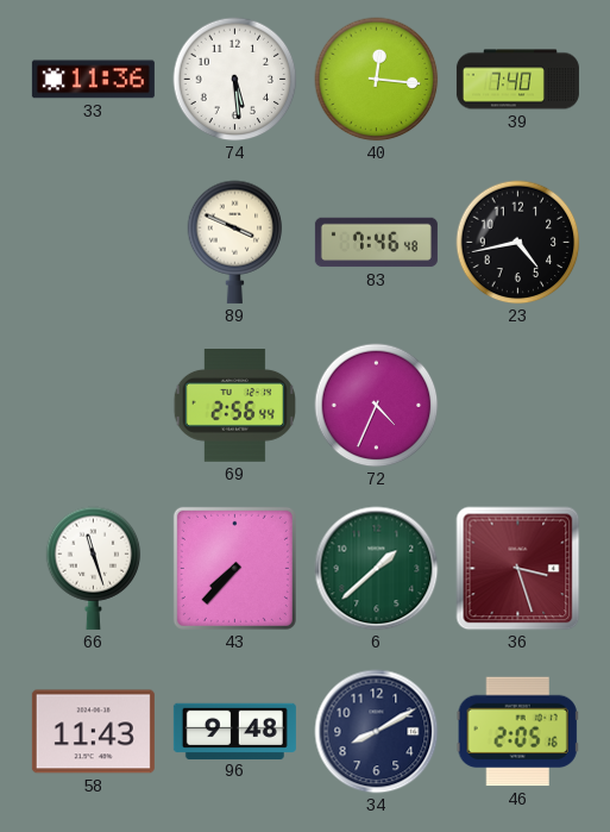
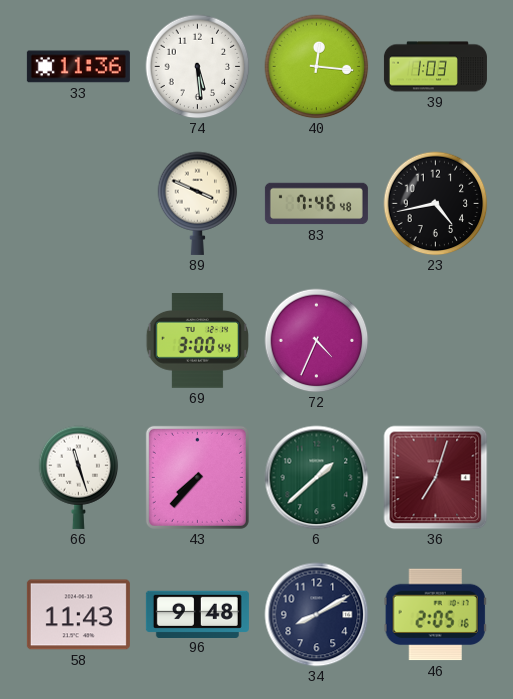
39: 7:40 -> 1:03 (435, 67)
69: 2:56 -> 3:00 (197, 341)
36: 3:27 -> 7:03 (436, 478)
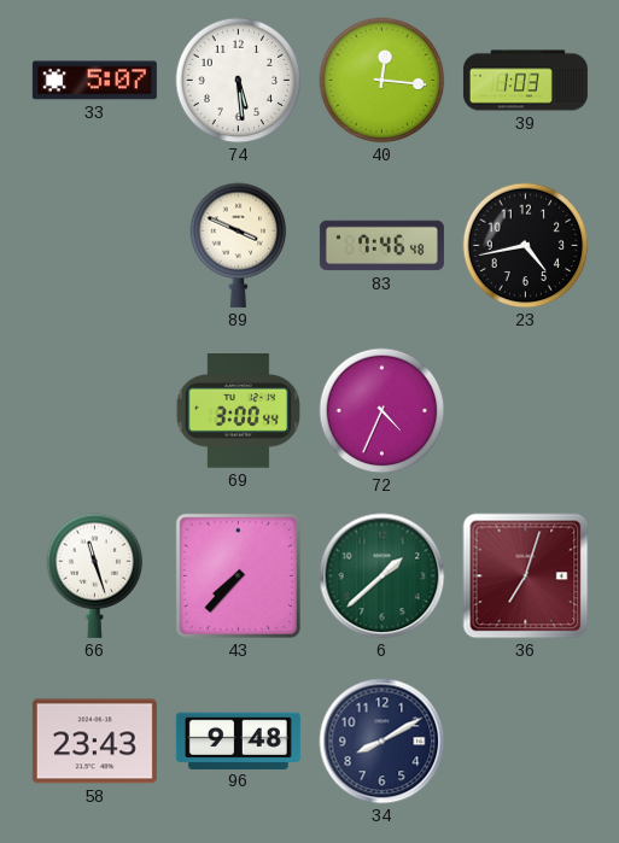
33: 11:36 -> 5:07 (94, 81)
58: 11:43 -> 23:43 (94, 742)
46: 2:05 -> none (435, 615)
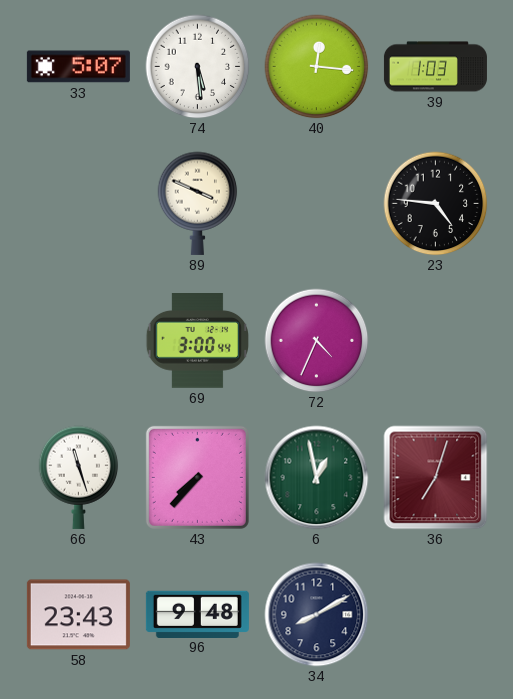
83: 7:46 -> none (381, 246)
23: 4:43 -> 4:46 (436, 204)
6: 1:38 -> 12:58 (317, 478)
